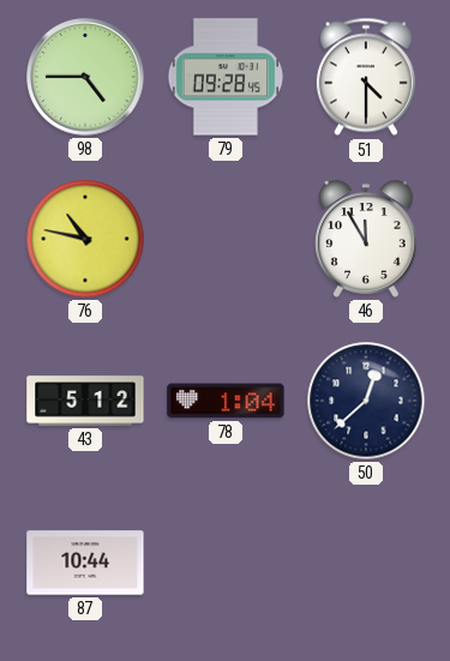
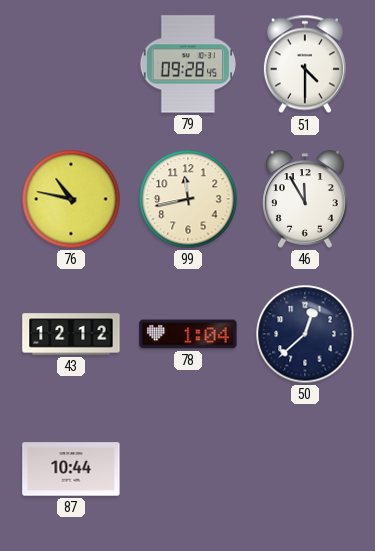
98: 4:45 -> none (85, 77)
99: none -> 11:43 (188, 199)
43: 5:12 -> 12:12 (71, 334)
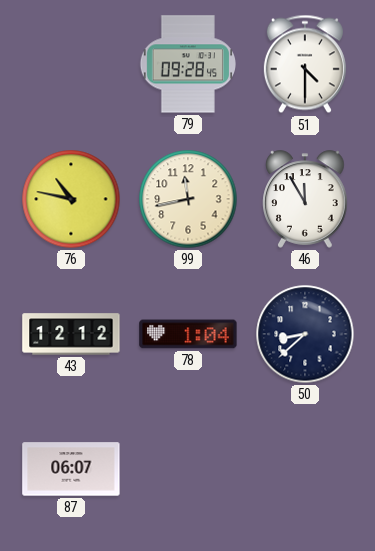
50: 12:38 -> 8:38 (305, 334)
87: 10:44 -> 06:07 (71, 469)
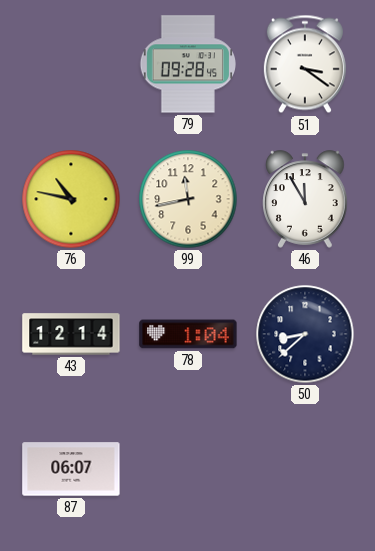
51: 4:30 -> 3:21 (305, 64)
43: 12:12 -> 12:14 (71, 334)
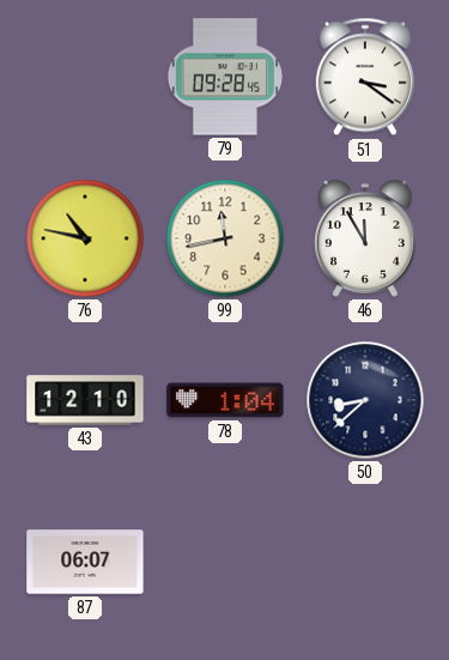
43: 12:14 -> 12:10 (85, 400)
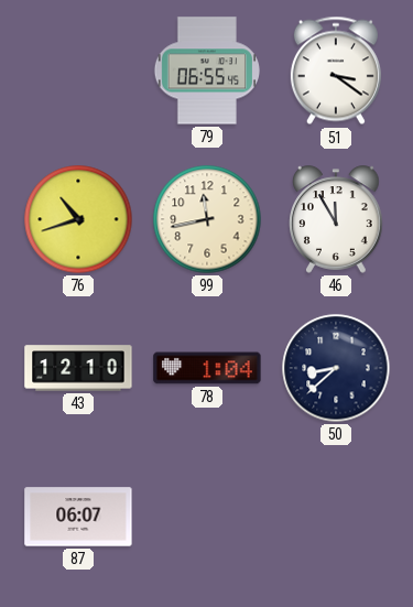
79: 09:28 -> 06:55 (206, 71)
76: 10:47 -> 10:42 (78, 219)
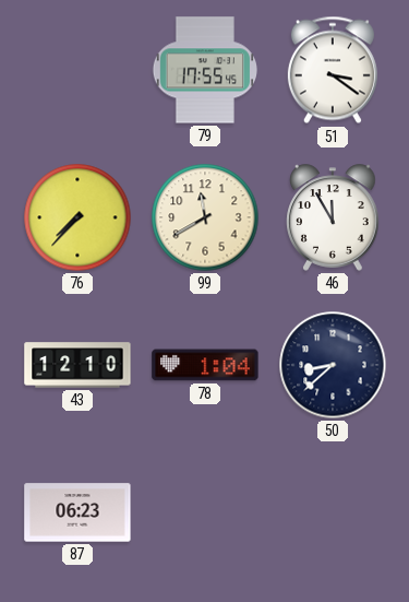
79: 06:55 -> 17:55 (204, 70)
76: 10:42 -> 7:37 (77, 217)
99: 11:43 -> 11:40 (205, 217)
87: 06:07 -> 06:23 (77, 512)
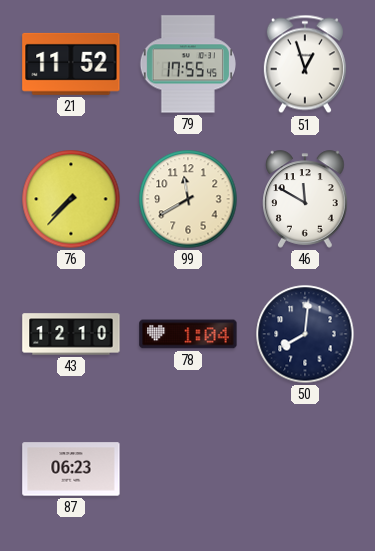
21: none -> 11:52 (71, 64)
51: 3:21 -> 12:57 (305, 64)
46: 11:55 -> 11:50 (305, 199)
50: 8:38 -> 8:01 (305, 334)
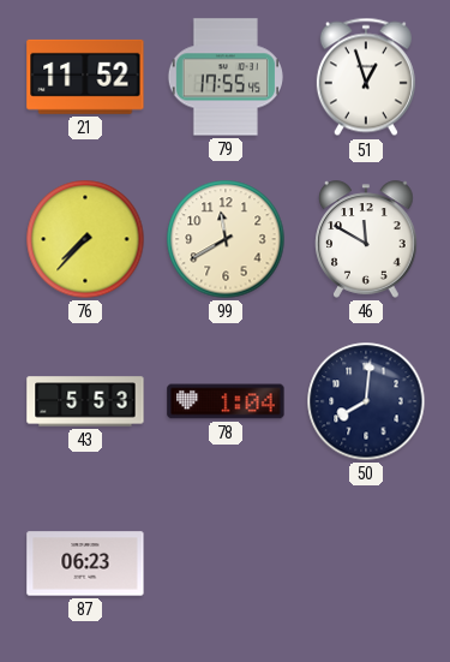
43: 12:10 -> 5:53 (85, 401)
